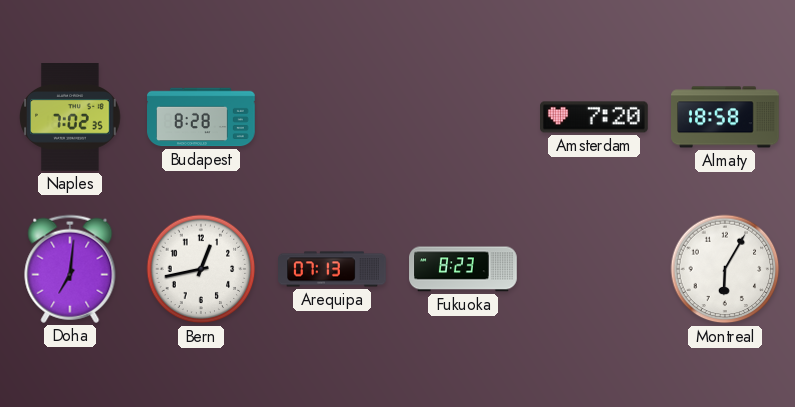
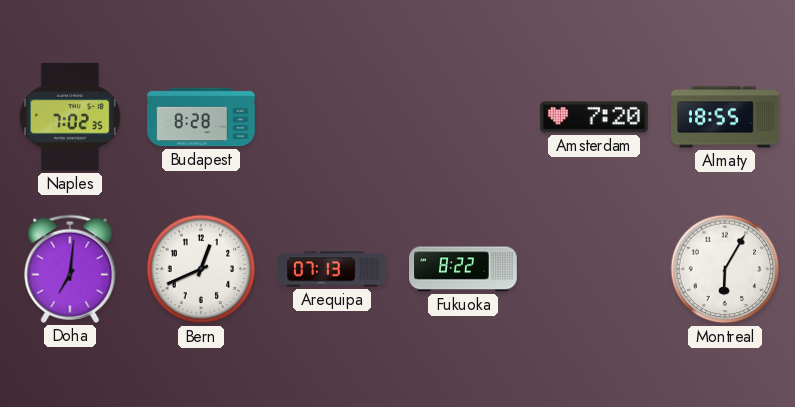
Almaty: 18:58 -> 18:55 (725, 117)
Bern: 12:43 -> 12:41 (201, 269)
Fukuoka: 8:23 -> 8:22 (463, 269)
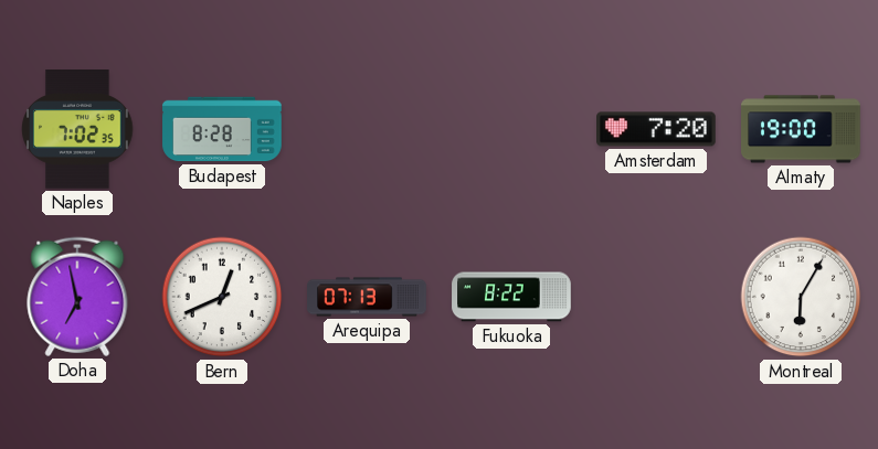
Almaty: 18:55 -> 19:00 (801, 129)
Doha: 7:01 -> 6:58 (77, 297)
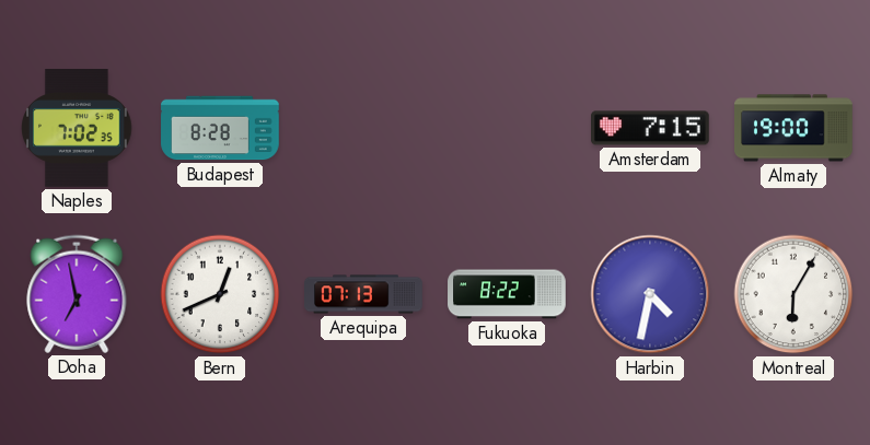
Amsterdam: 7:20 -> 7:15 (651, 128)
Harbin: none -> 4:32 (650, 294)
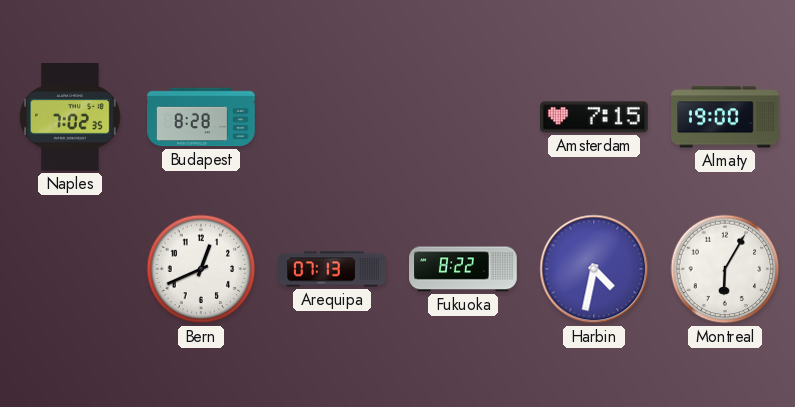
Doha: 6:58 -> none (77, 294)
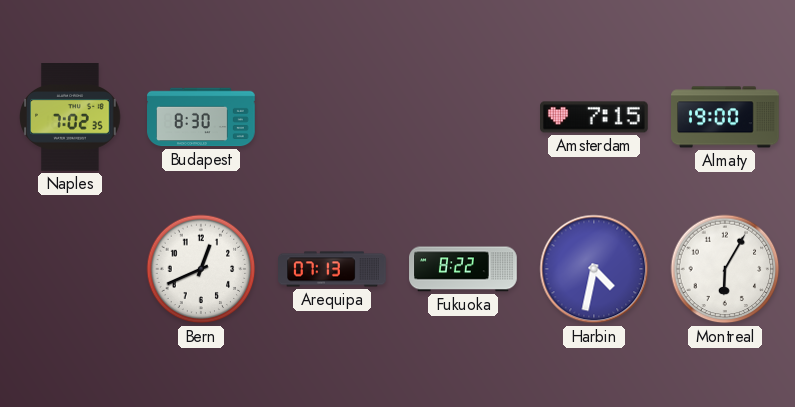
Budapest: 8:28 -> 8:30 (201, 117)
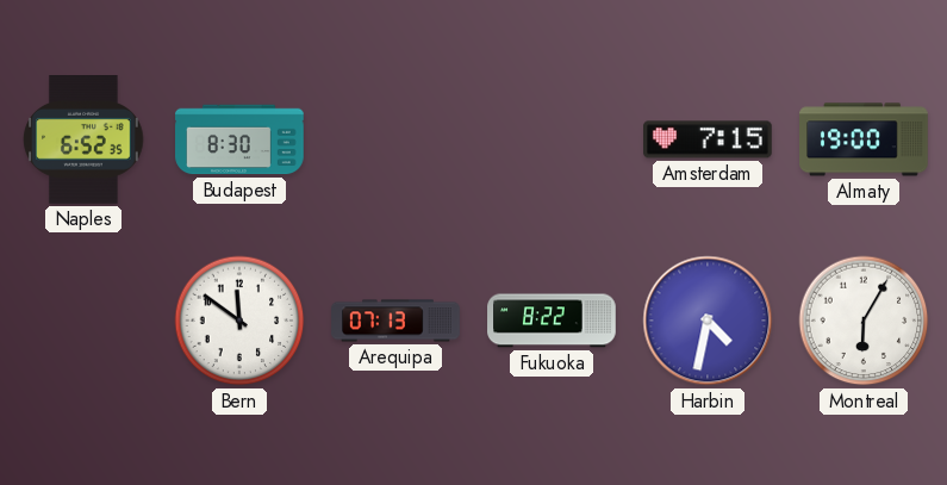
Naples: 7:02 -> 6:52 (83, 139)
Bern: 12:41 -> 11:51 (239, 321)
